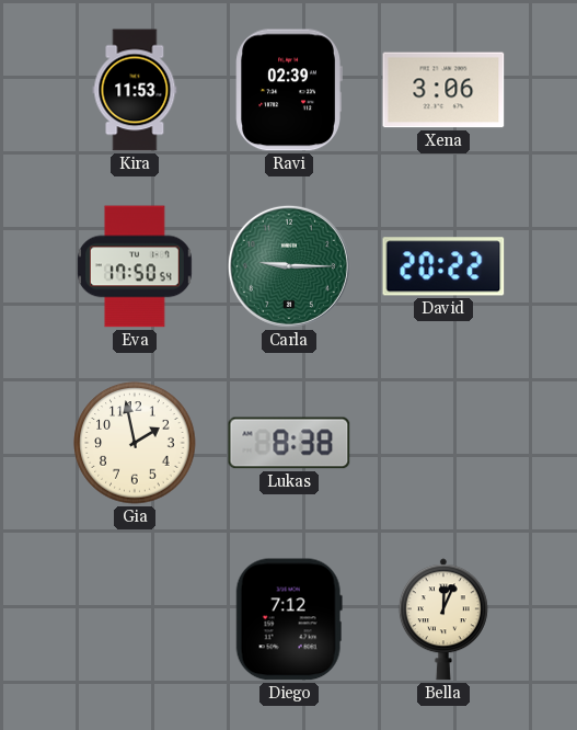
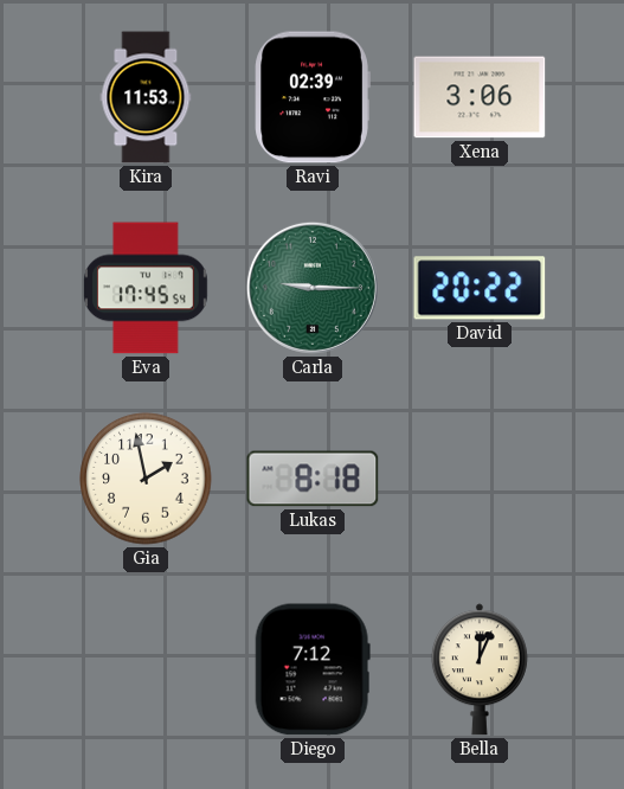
Eva: 17:50 -> 17:45 (147, 288)
Lukas: 8:38 -> 8:18 (313, 479)
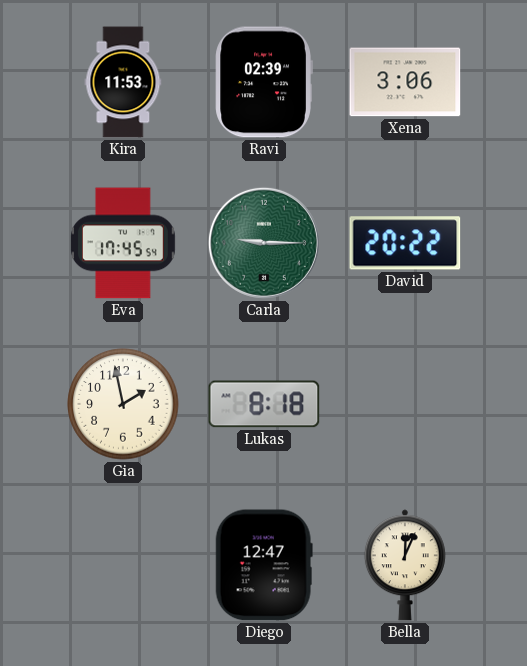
Diego: 7:12 -> 12:47 (264, 565)
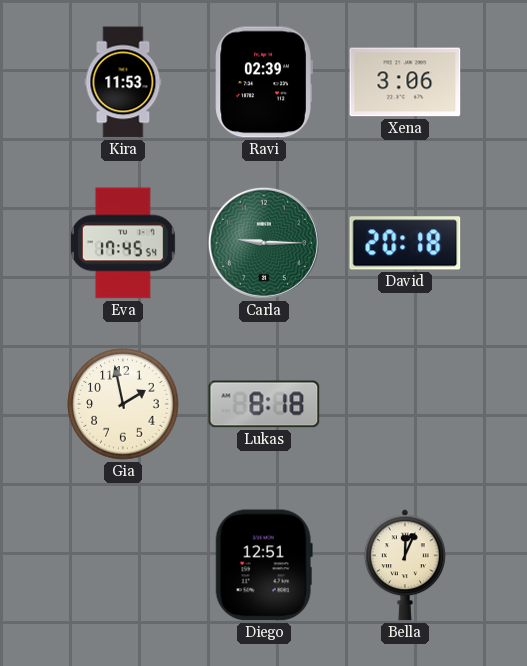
David: 20:22 -> 20:18 (405, 243)
Diego: 12:47 -> 12:51 (264, 565)
